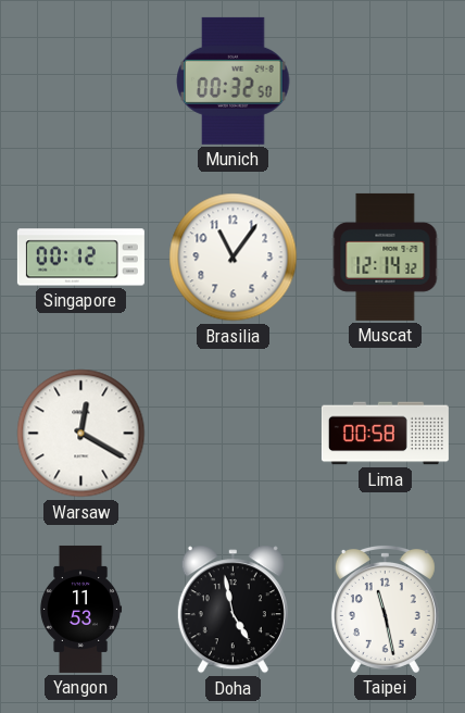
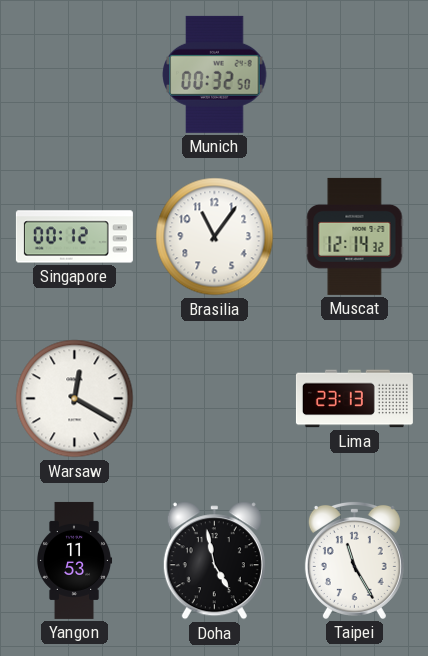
Lima: 00:58 -> 23:13 (354, 399)
Taipei: 11:28 -> 11:25 (354, 560)
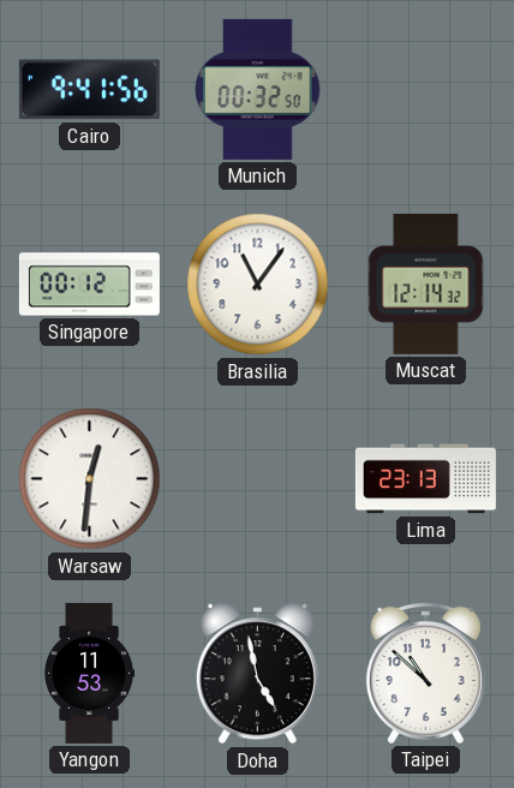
Cairo: none -> 9:41 (89, 90)
Warsaw: 12:20 -> 12:31 (90, 479)
Taipei: 11:25 -> 10:52 (425, 673)
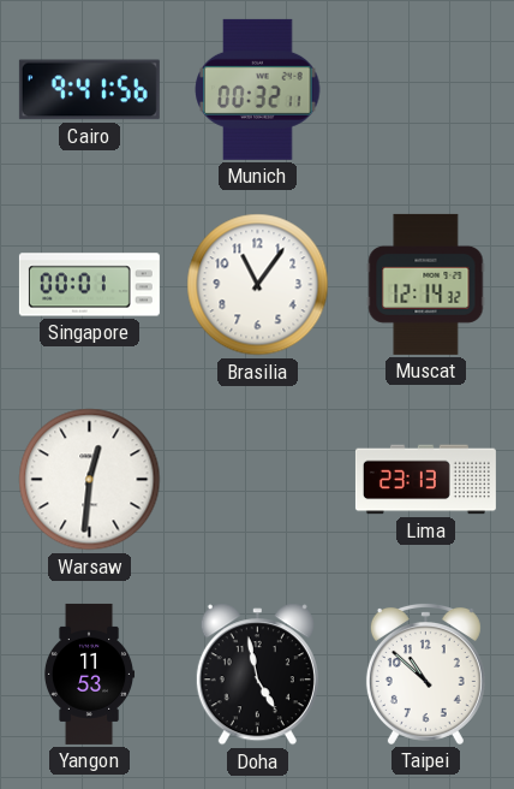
Munich: 00:32:50 -> 00:32:11 (258, 89)
Singapore: 00:12 -> 00:01 (89, 285)
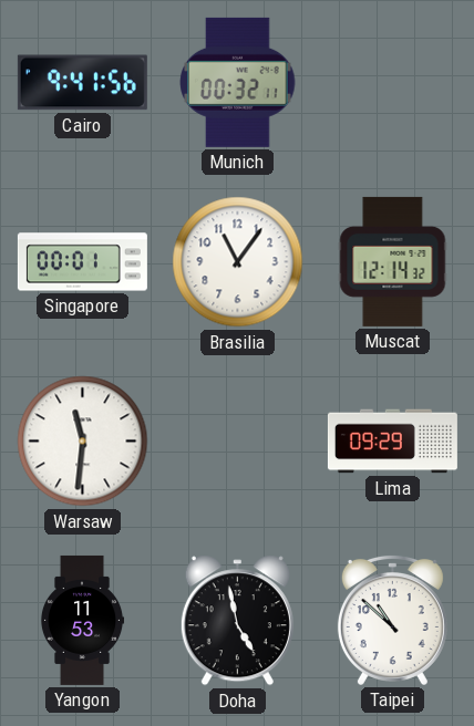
Warsaw: 12:31 -> 11:31 (83, 442)
Lima: 23:13 -> 09:29 (392, 442)
